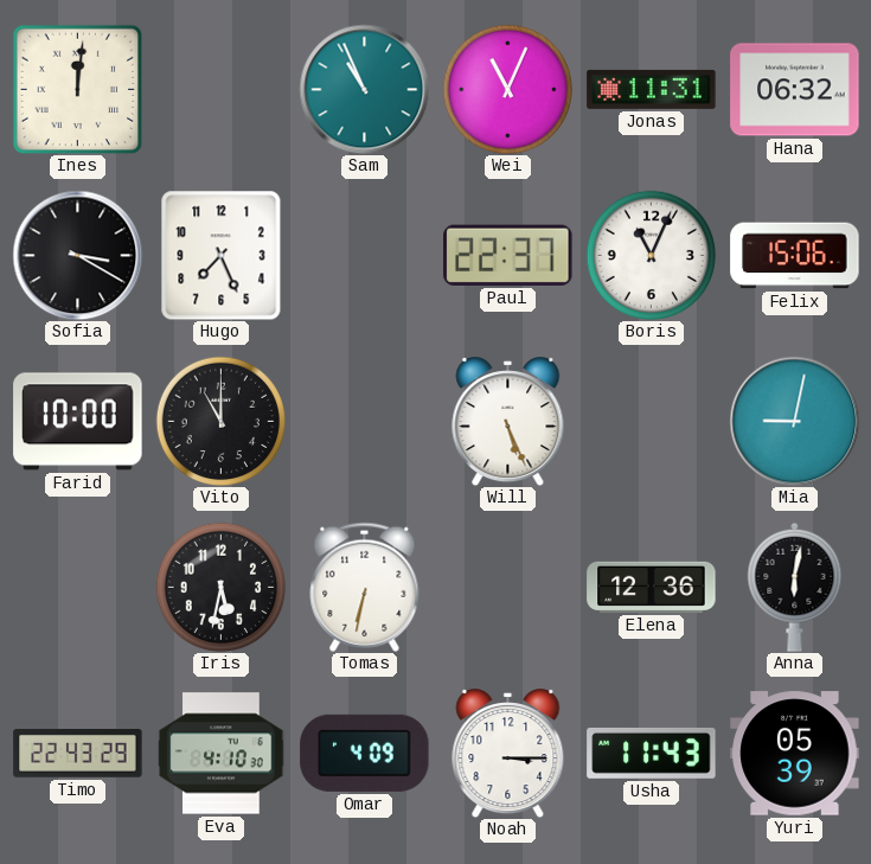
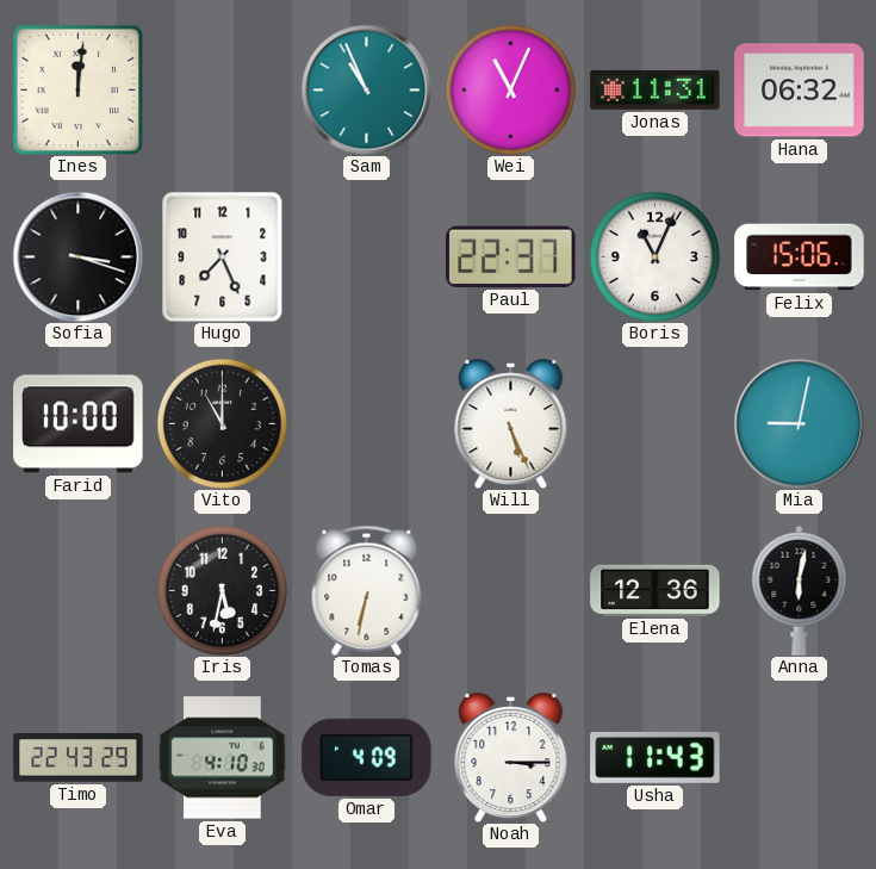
Sofia: 3:20 -> 3:18 (77, 256)
Yuri: 05:39 -> none (795, 754)
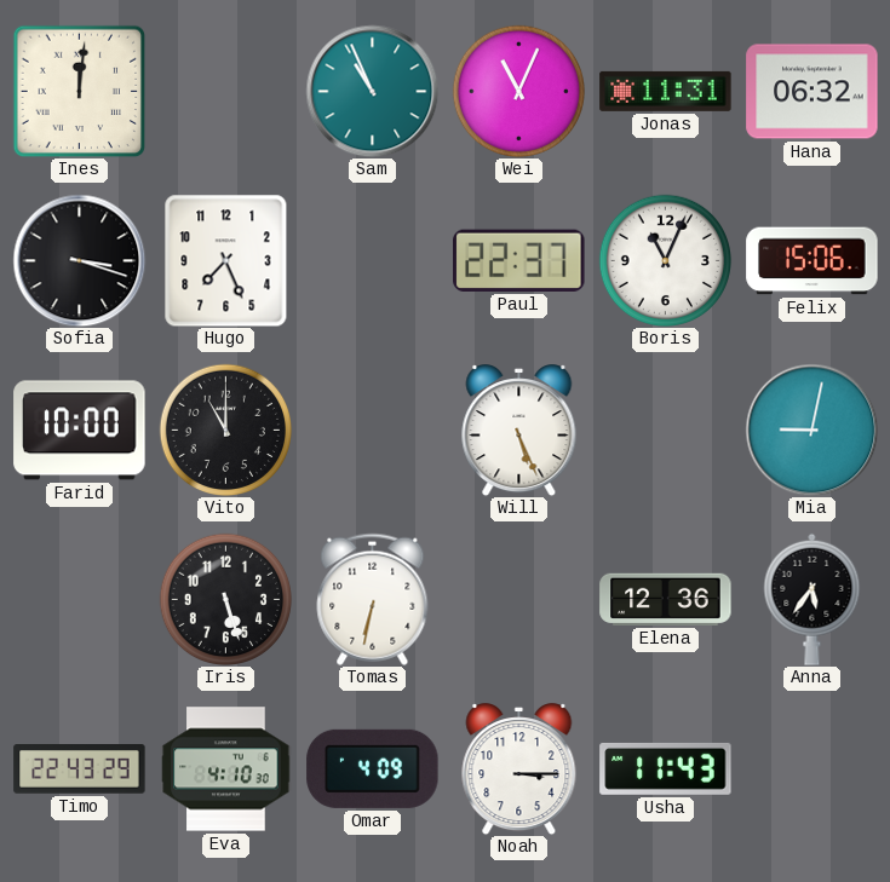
Iris: 5:32 -> 5:27 (225, 599)
Anna: 6:02 -> 5:36 (813, 599)
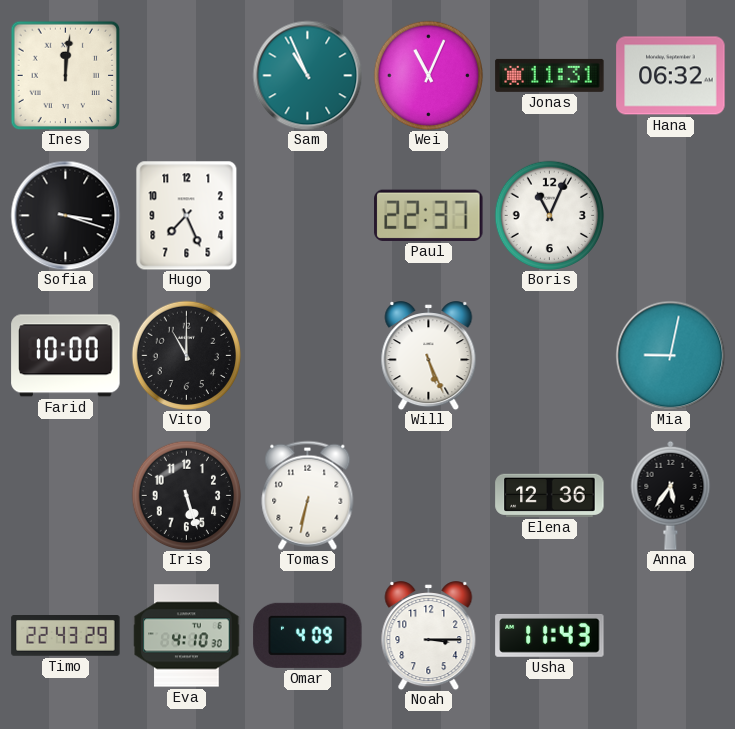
Felix: 15:06 -> none (813, 261)
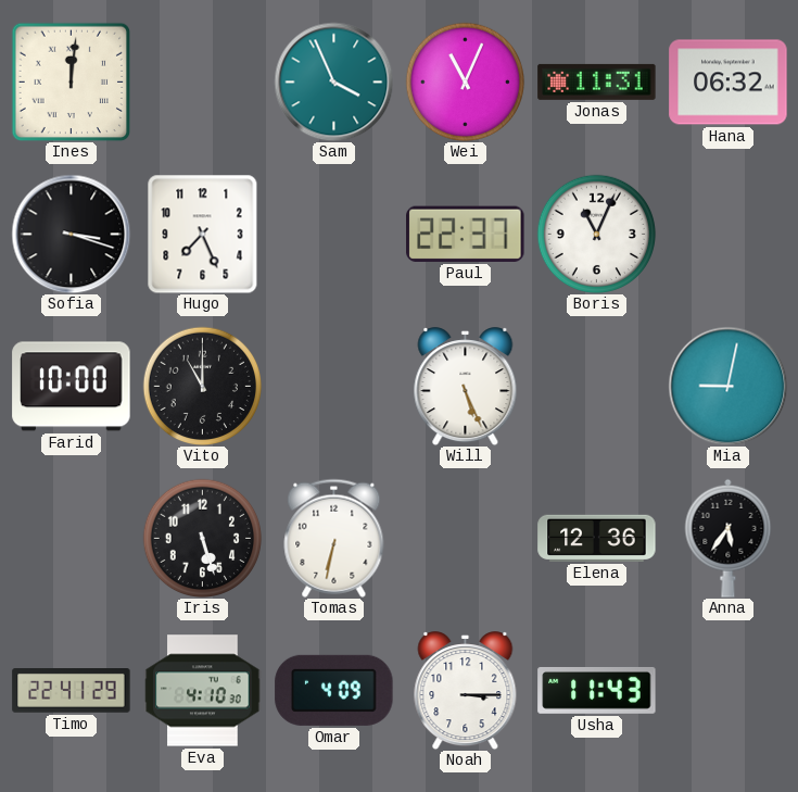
Sam: 10:56 -> 3:56 (333, 81)
Timo: 22:43 -> 22:41 (72, 691)
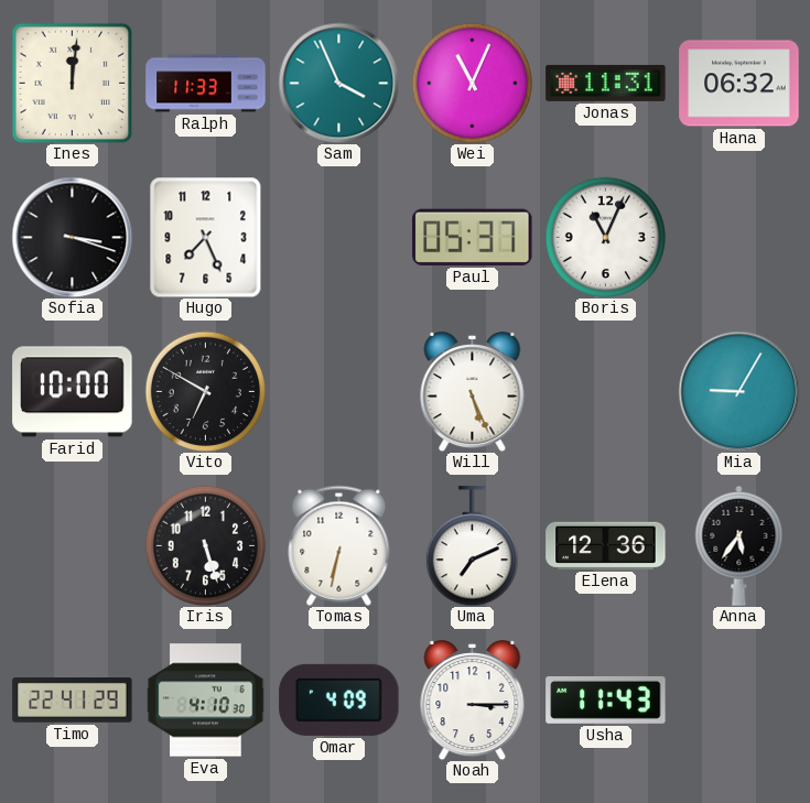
Ralph: none -> 11:33 (206, 84)
Paul: 22:37 -> 05:37 (473, 237)
Vito: 11:00 -> 6:50 (205, 391)
Mia: 9:02 -> 9:05 (738, 391)
Uma: none -> 7:11 (472, 546)
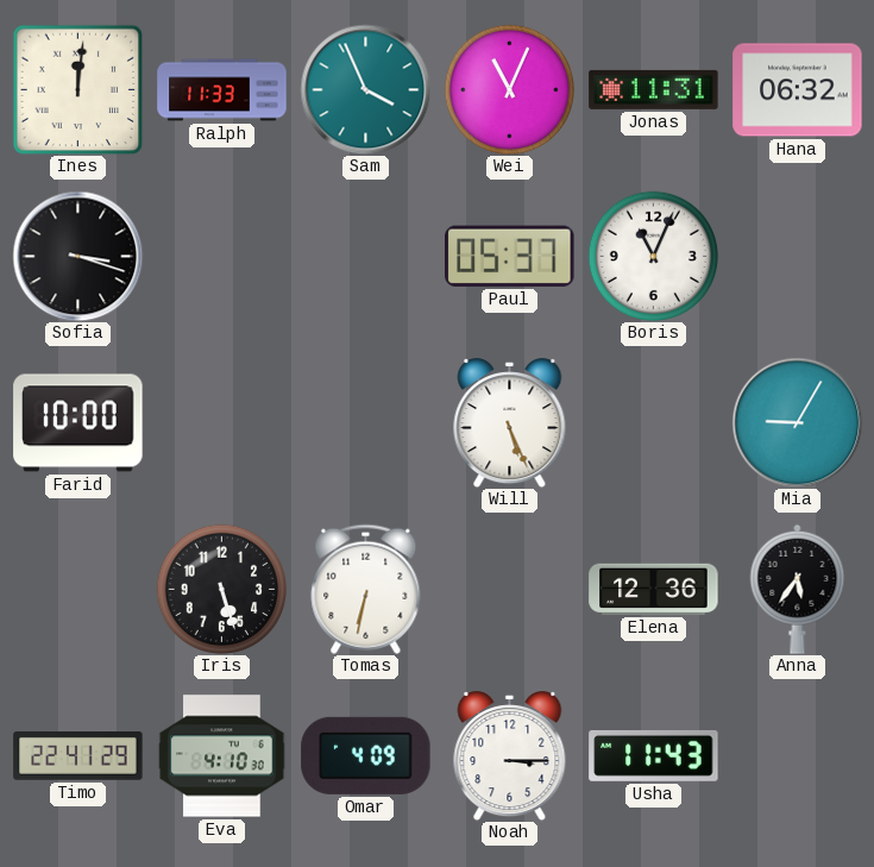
Hugo: 7:26 -> none (206, 237)
Vito: 6:50 -> none (205, 391)
Uma: 7:11 -> none (472, 546)
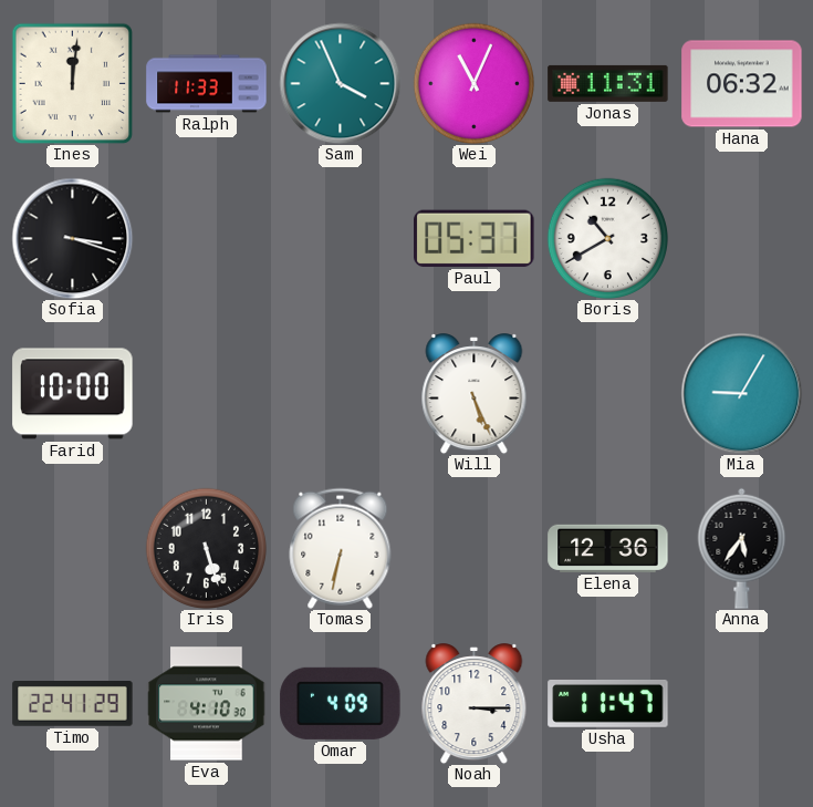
Boris: 11:04 -> 10:40 (607, 238)
Usha: 11:43 -> 11:47 (608, 703)
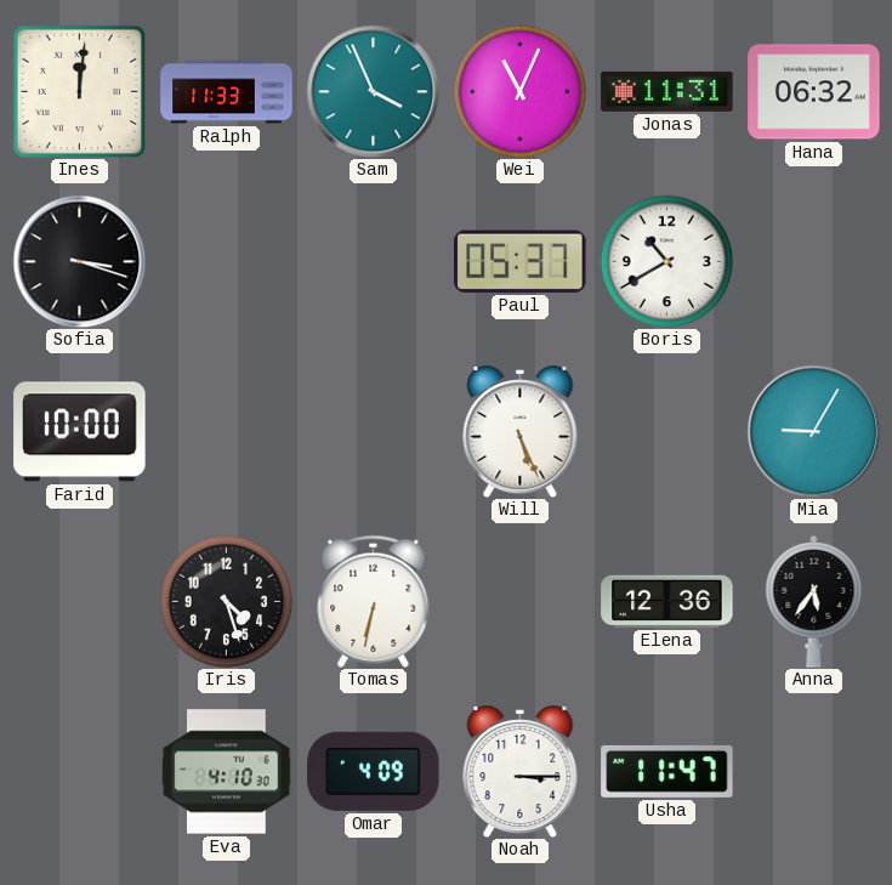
Iris: 5:27 -> 4:27 (226, 601)
Timo: 22:41 -> none (73, 704)
